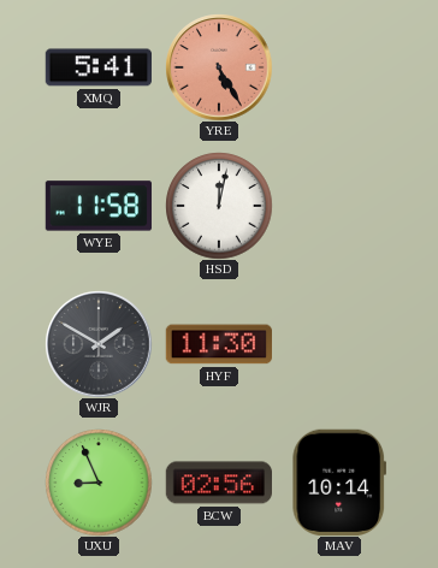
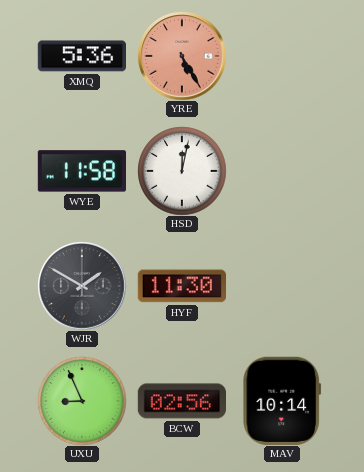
XMQ: 5:41 -> 5:36 (81, 56)
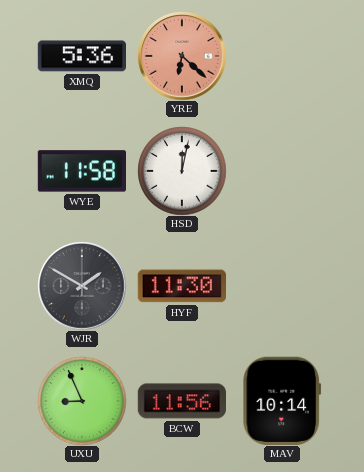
YRE: 5:25 -> 6:22 (182, 56)
BCW: 02:56 -> 11:56 (181, 401)
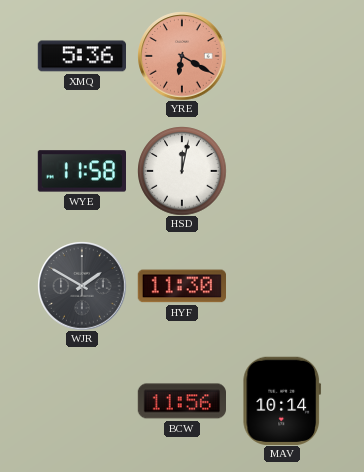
YRE: 6:22 -> 6:20 (182, 56)
UXU: 8:56 -> none (82, 401)
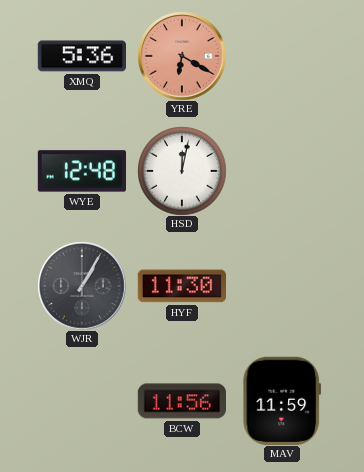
WYE: 11:58 -> 12:48 (81, 171)
WJR: 1:50 -> 1:05 (82, 286)
MAV: 10:14 -> 11:59 (282, 401)
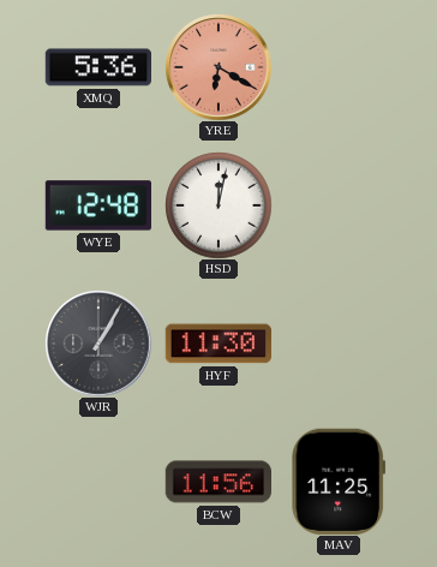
MAV: 11:59 -> 11:25 (339, 482)
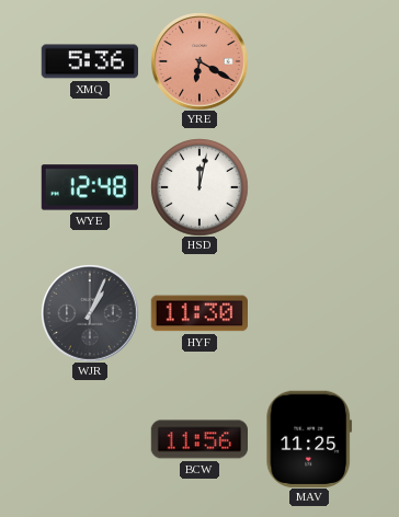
WJR: 1:05 -> 1:04 (90, 313)
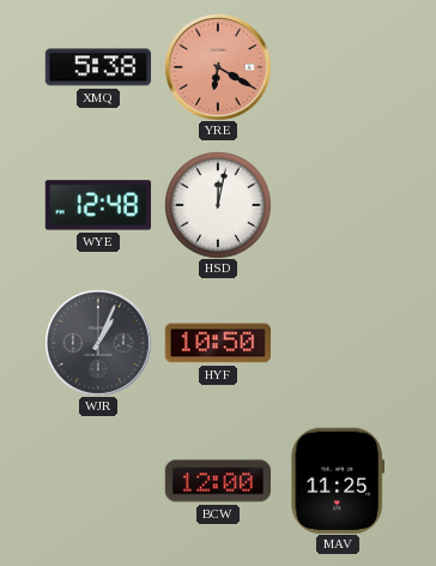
XMQ: 5:36 -> 5:38 (97, 67)
HYF: 11:30 -> 10:50 (217, 343)
BCW: 11:56 -> 12:00 (217, 481)
